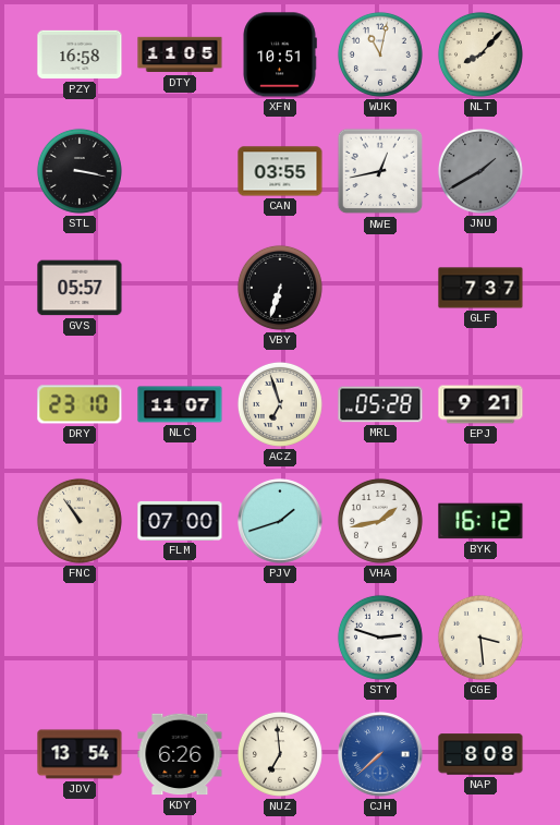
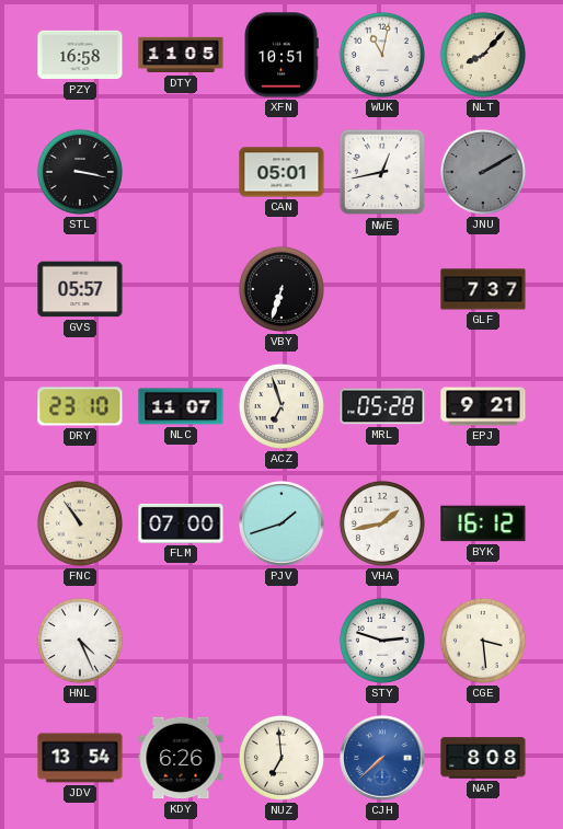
CAN: 03:55 -> 05:01 (281, 172)
JNU: 1:40 -> 2:10 (483, 172)
HNL: none -> 4:26 (80, 641)
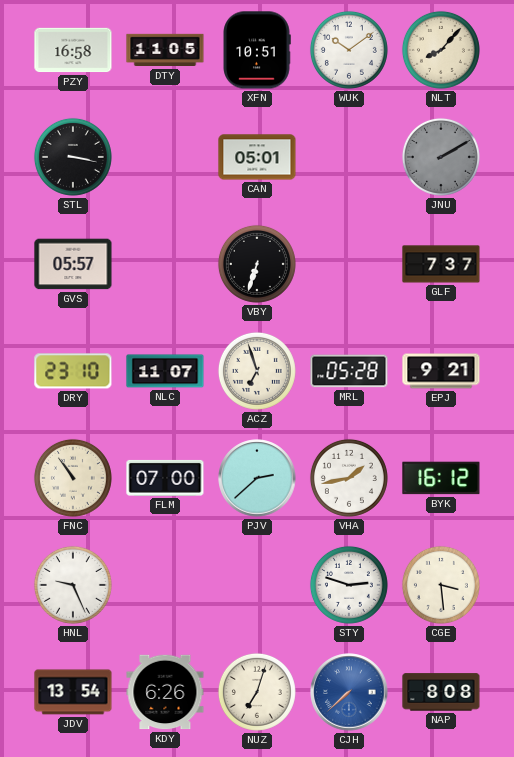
WUK: 11:02 -> 10:09 (349, 50)
NWE: 12:43 -> none (382, 172)
PJV: 1:42 -> 2:38 (257, 478)
HNL: 4:26 -> 9:26 (73, 585)
NUZ: 6:59 -> 7:03 (257, 692)
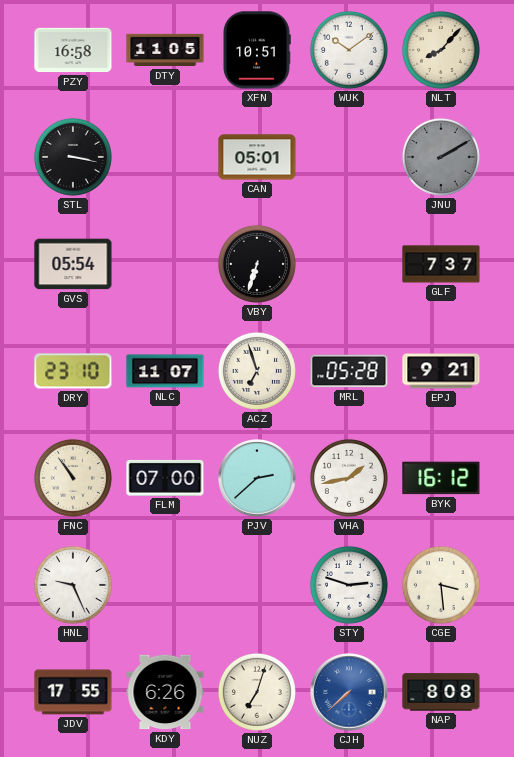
GVS: 05:57 -> 05:54 (73, 264)
JDV: 13:54 -> 17:55 (73, 692)
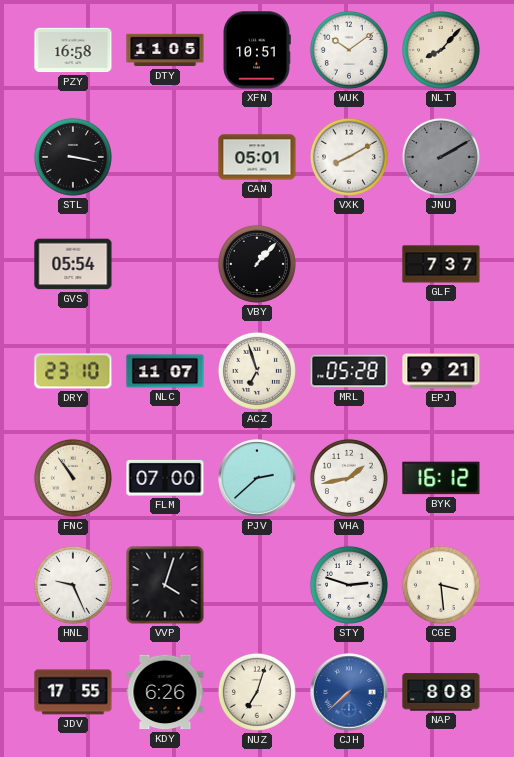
VXK: none -> 8:10 (349, 157)
VBY: 6:33 -> 1:07 (257, 264)
VVP: none -> 4:03 (165, 585)
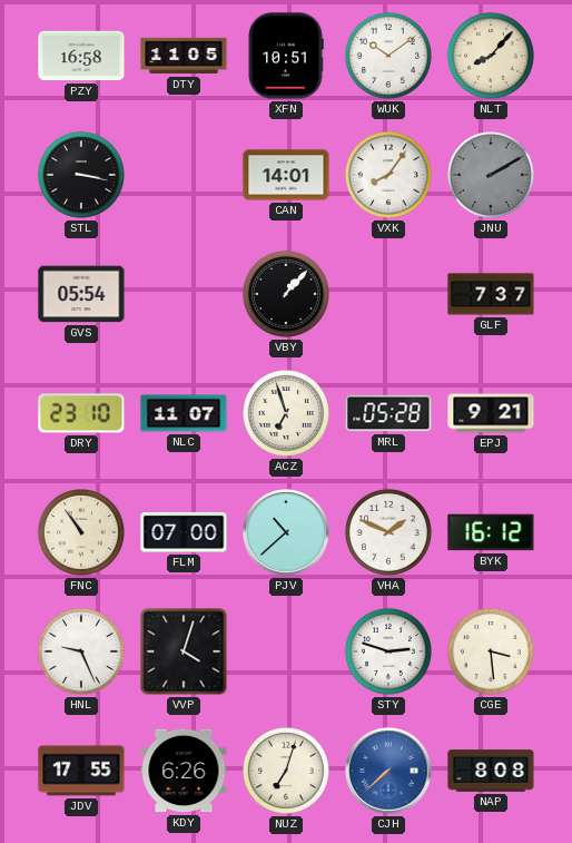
CAN: 05:01 -> 14:01 (286, 175)
VXK: 8:10 -> 8:06 (388, 175)
PJV: 2:38 -> 10:38 (286, 532)
VHA: 1:43 -> 1:49 (388, 532)
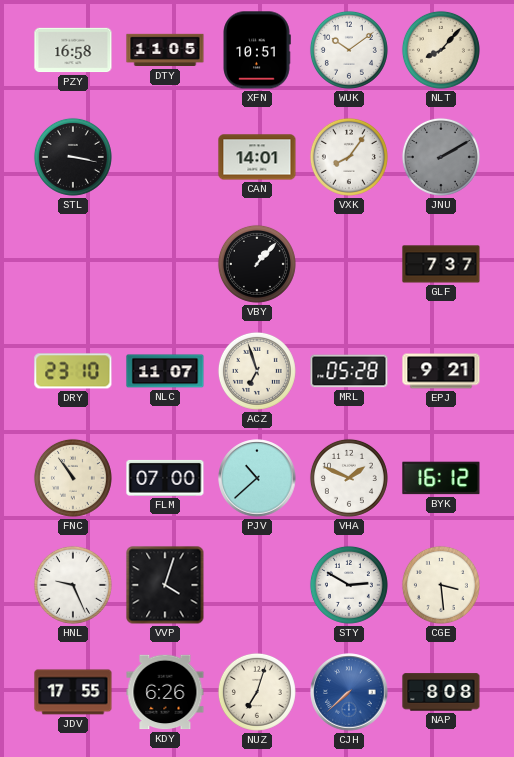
GVS: 05:54 -> none (81, 294)
STY: 2:48 -> 2:50 (349, 585)
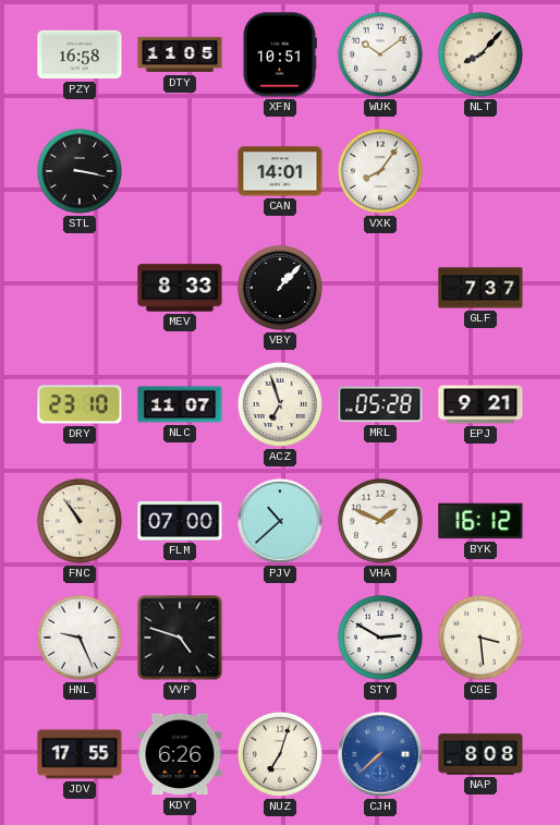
JNU: 2:10 -> none (441, 157)
MEV: none -> 8:33 (180, 288)
VVP: 4:03 -> 4:48 (180, 638)
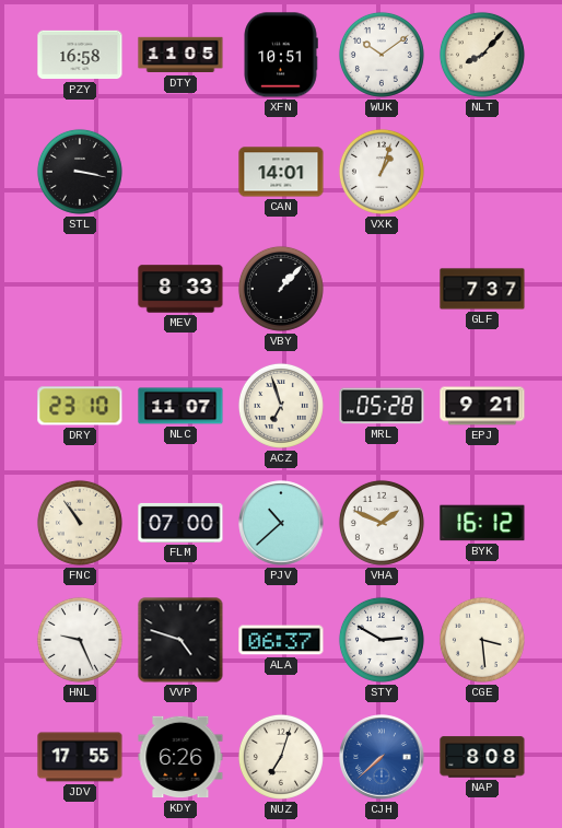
VXK: 8:06 -> 1:03 (382, 172)
ALA: none -> 06:37 (281, 640)
